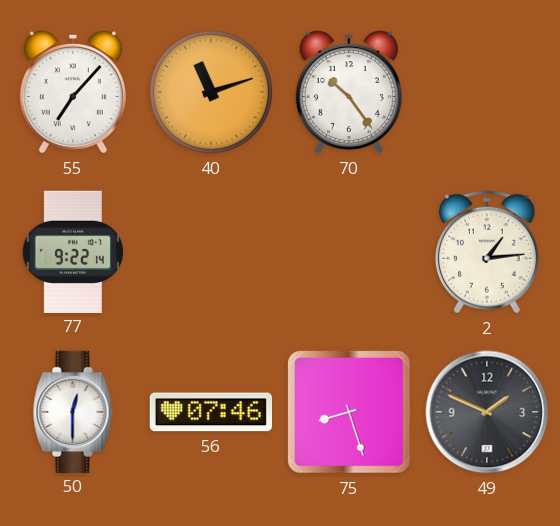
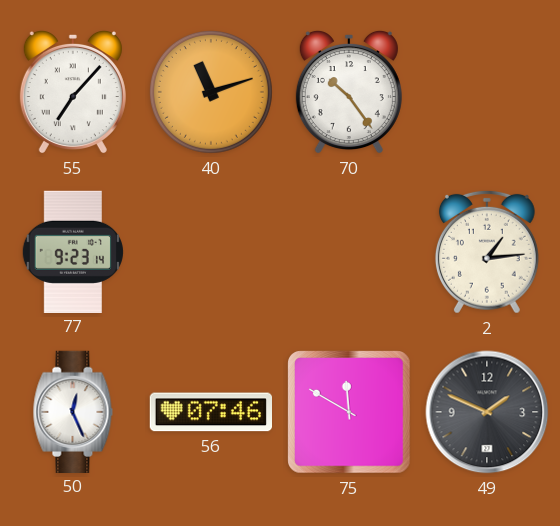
77: 9:22 -> 9:23 (73, 251)
50: 12:30 -> 12:26 (73, 411)
75: 8:27 -> 11:50 (350, 413)
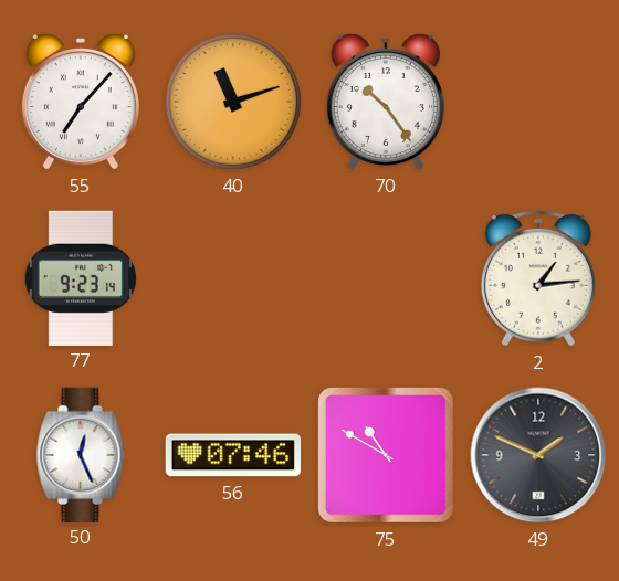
75: 11:50 -> 10:50 (387, 456)
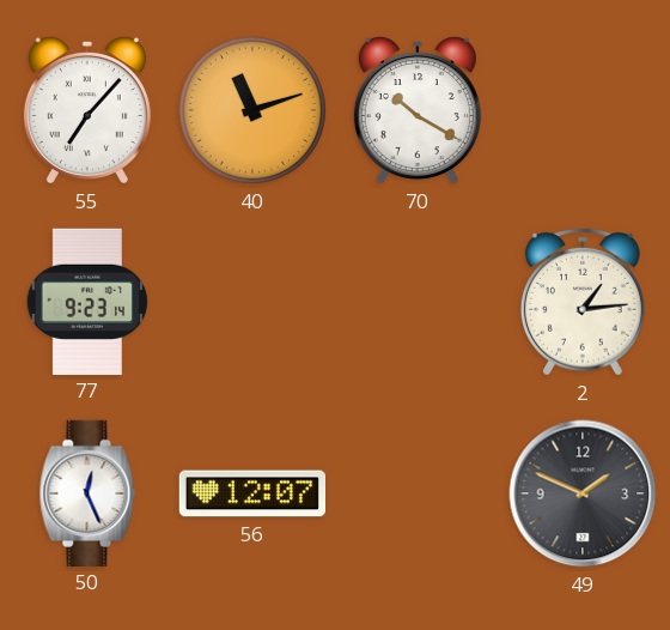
70: 10:24 -> 10:20 (418, 110)
56: 07:46 -> 12:07 (251, 493)
75: 10:50 -> none (387, 456)
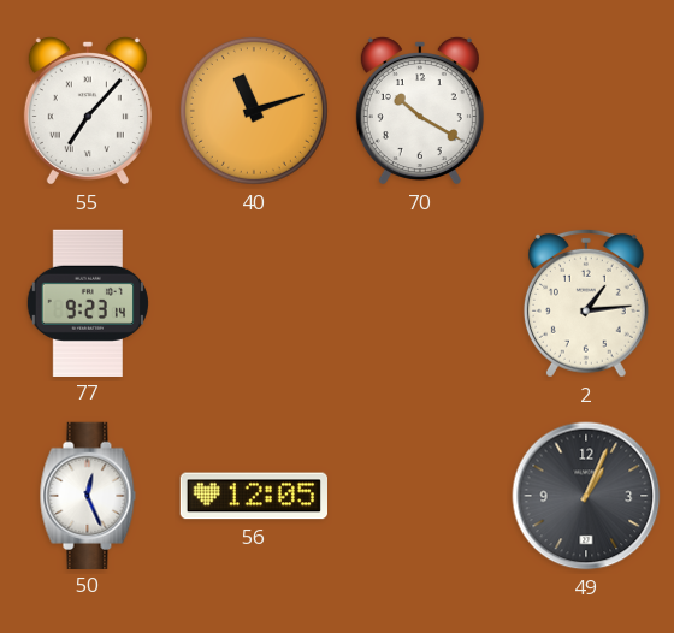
56: 12:07 -> 12:05 (253, 496)
49: 1:49 -> 1:04 (586, 496)
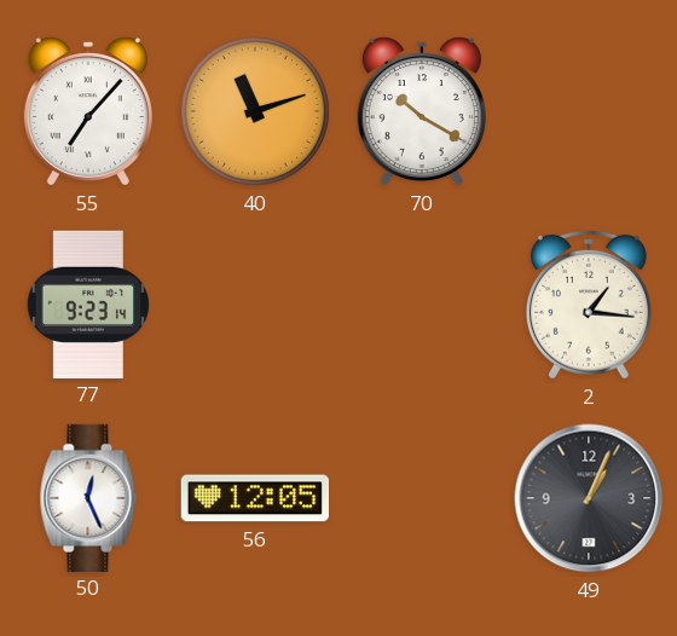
2: 1:14 -> 1:16 (589, 305)
